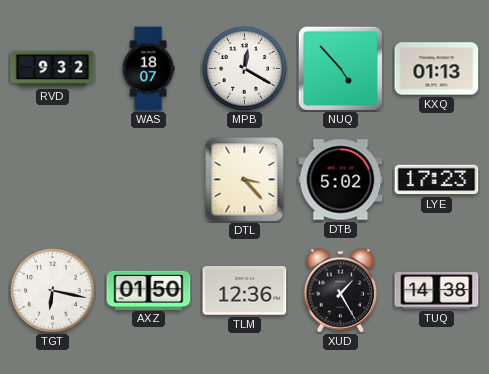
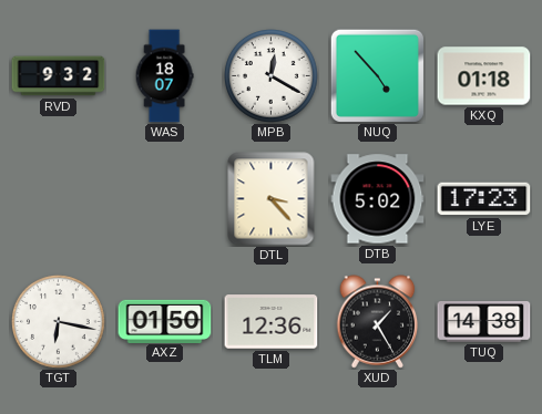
KXQ: 01:13 -> 01:18 (484, 76)
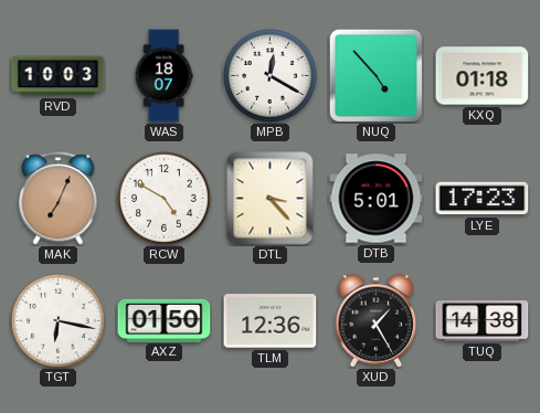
RVD: 9:32 -> 10:03 (59, 76)
MAK: none -> 7:04 (59, 199)
RCW: none -> 4:50 (165, 199)
DTB: 5:02 -> 5:01 (377, 199)
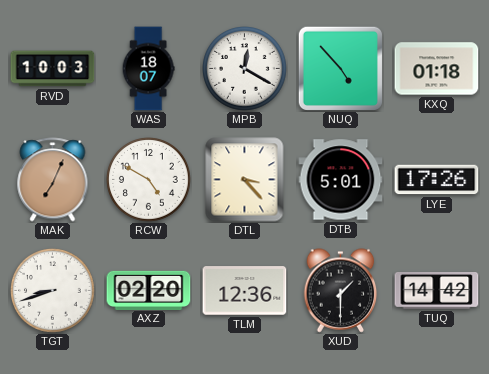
LYE: 17:23 -> 17:26 (437, 180)
TGT: 6:17 -> 8:42 (53, 291)
AXZ: 01:50 -> 02:20 (149, 290)
XUD: 1:25 -> 1:30 (341, 291)
TUQ: 14:38 -> 14:42 (437, 291)
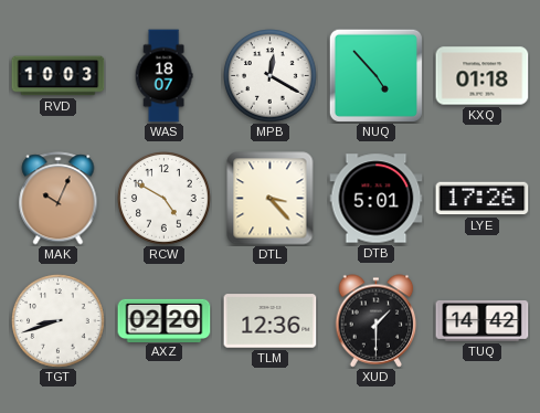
MAK: 7:04 -> 10:04 (59, 199)
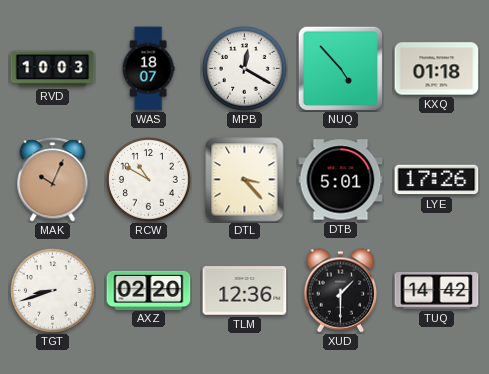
RCW: 4:50 -> 10:50 (149, 180)
